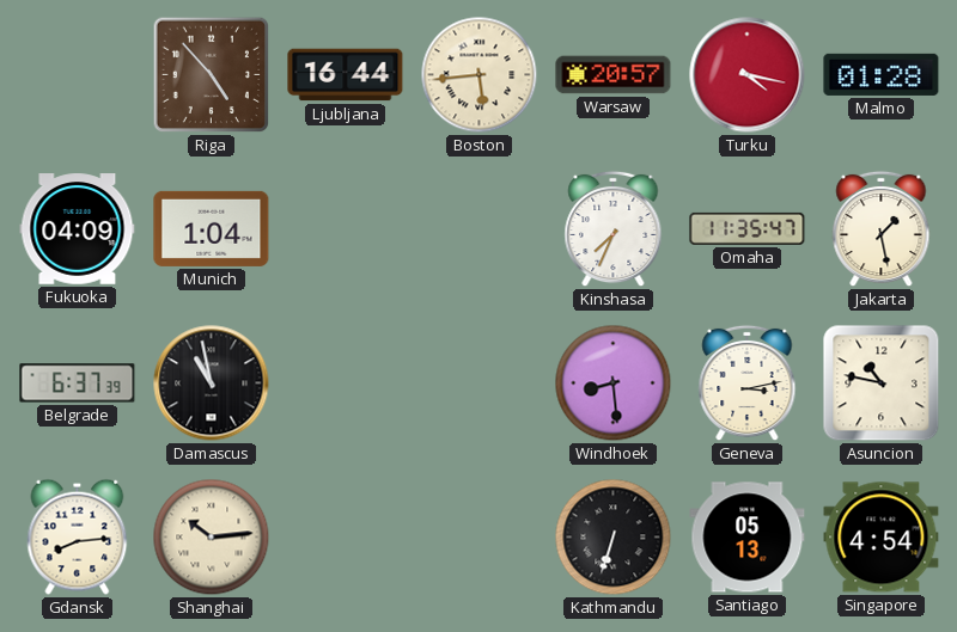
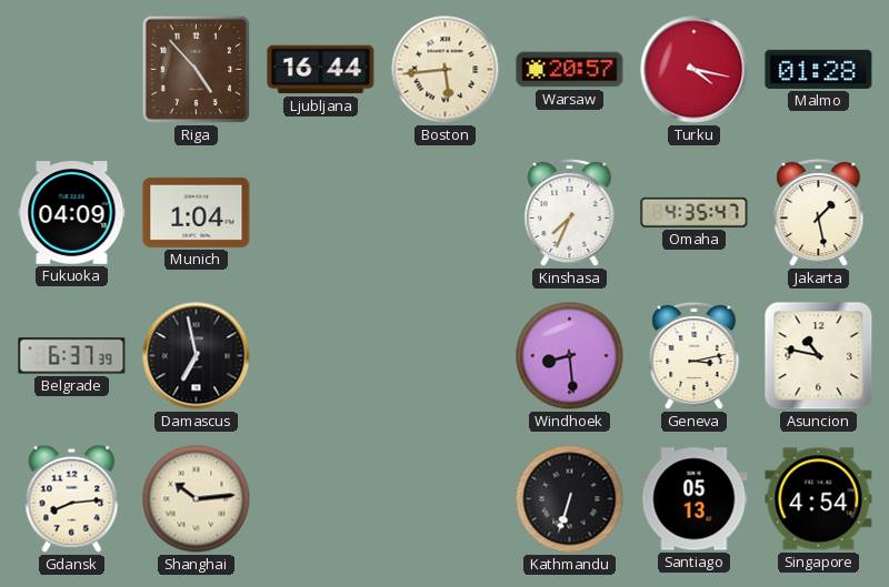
Omaha: 11:35 -> 4:35 (695, 212)
Damascus: 10:58 -> 6:58 (197, 356)
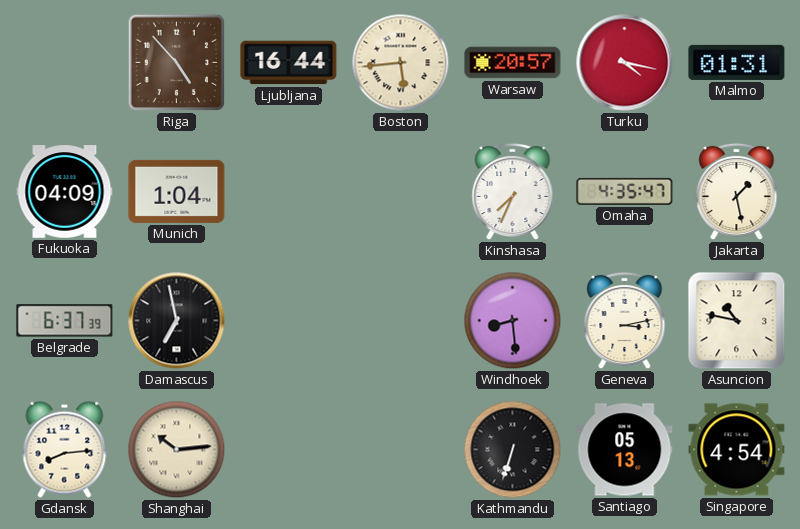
Malmo: 01:28 -> 01:31 (737, 62)
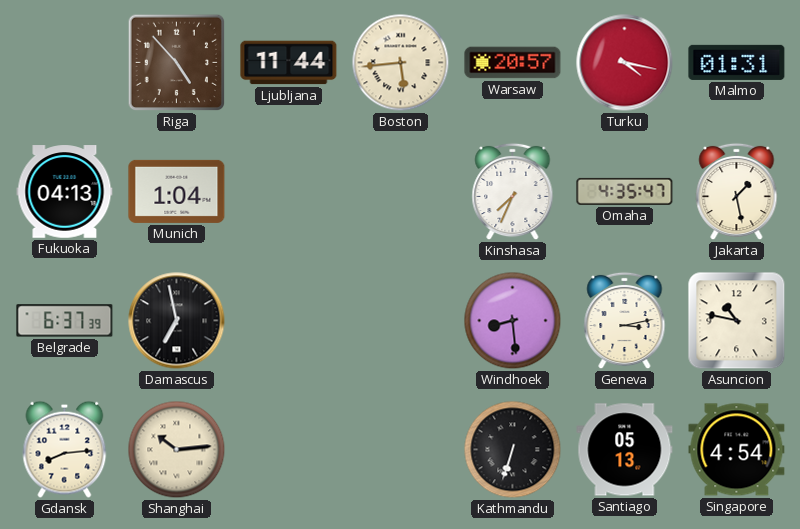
Ljubljana: 16:44 -> 11:44 (289, 63)
Fukuoka: 04:09 -> 04:13 (65, 192)
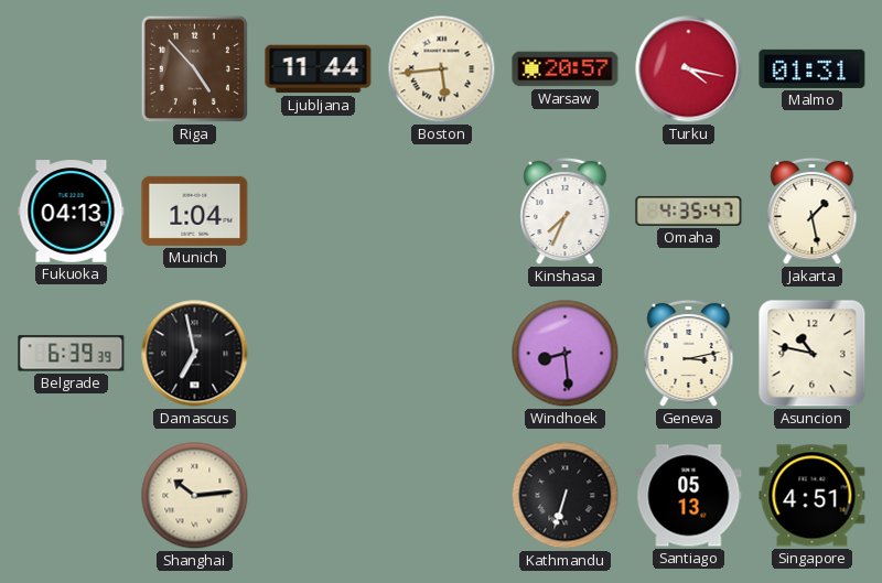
Belgrade: 6:37 -> 6:39 (72, 354)
Gdansk: 8:14 -> none (65, 449)
Singapore: 4:54 -> 4:51 (813, 496)
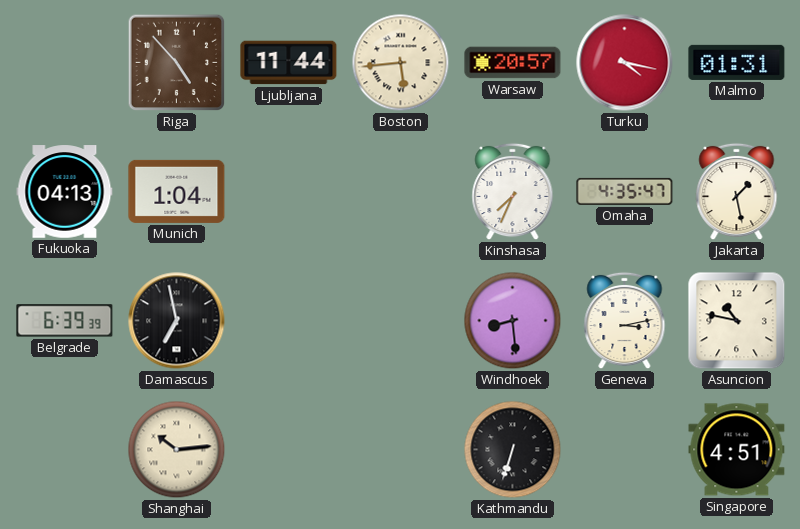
Santiago: 05:13 -> none (689, 496)
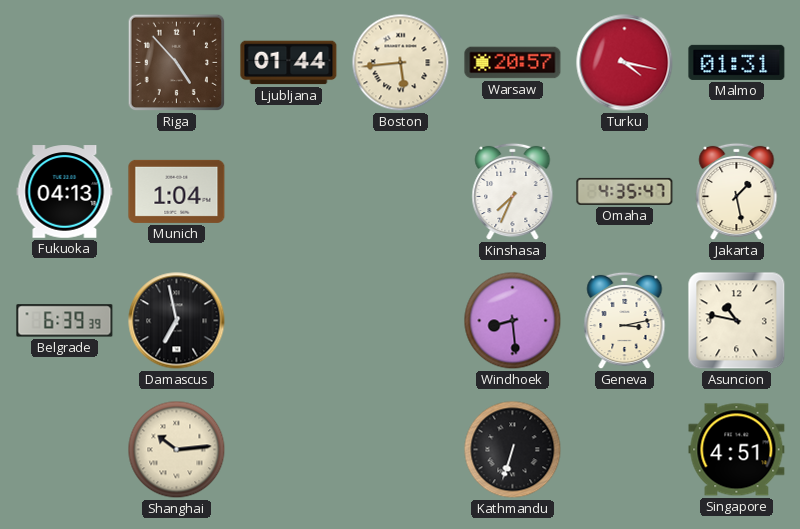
Ljubljana: 11:44 -> 01:44 (289, 63)
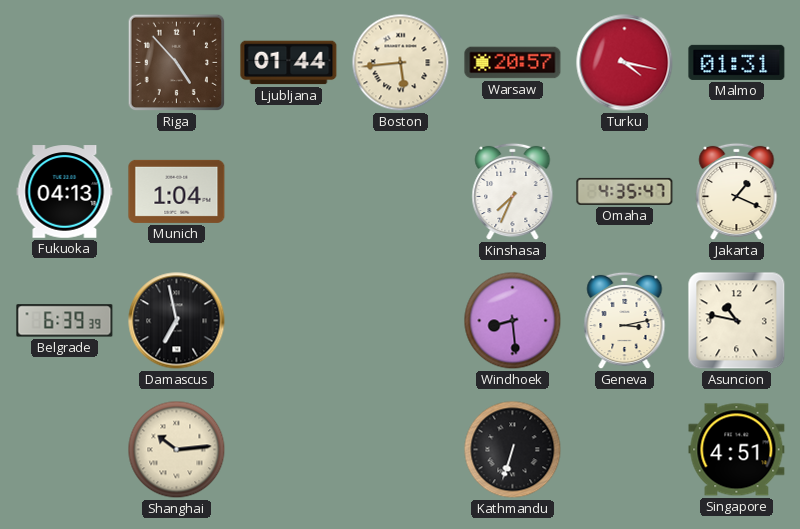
Jakarta: 1:28 -> 1:19 (737, 192)
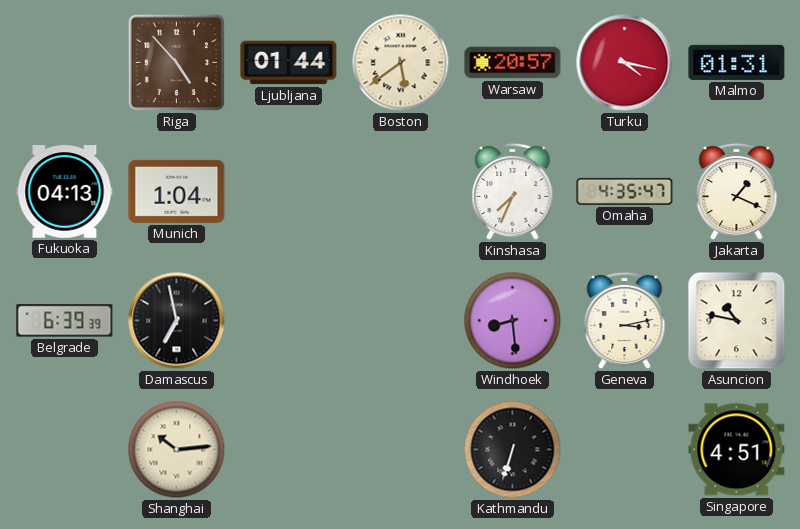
Boston: 5:44 -> 5:39 (401, 63)
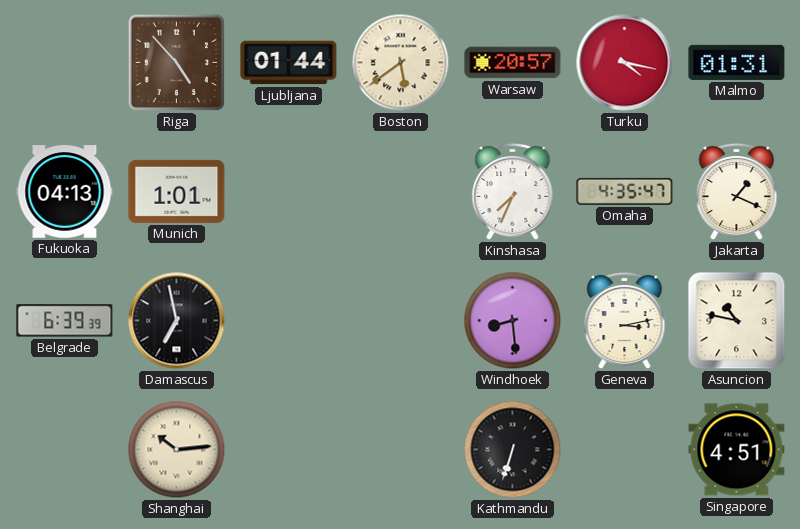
Munich: 1:04 -> 1:01 (177, 191)
